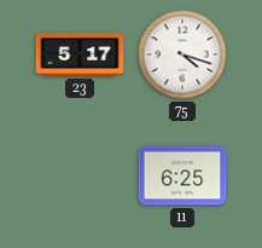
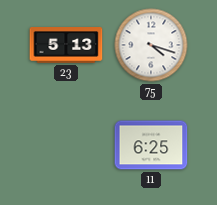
23: 5:17 -> 5:13 (66, 45)
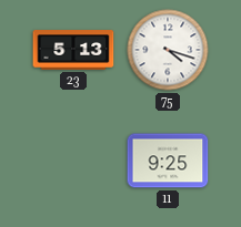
11: 6:25 -> 9:25 (168, 161)
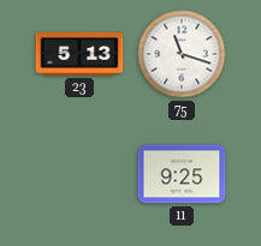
75: 4:18 -> 11:18 (182, 54)
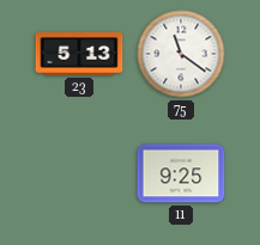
75: 11:18 -> 11:21 (181, 54)
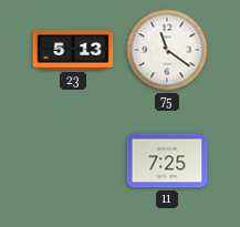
11: 9:25 -> 7:25 (167, 161)
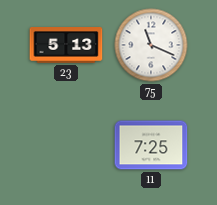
75: 11:21 -> 11:19 (151, 45)
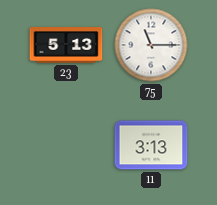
75: 11:19 -> 11:15 (151, 45)
11: 7:25 -> 3:13 (151, 145)
